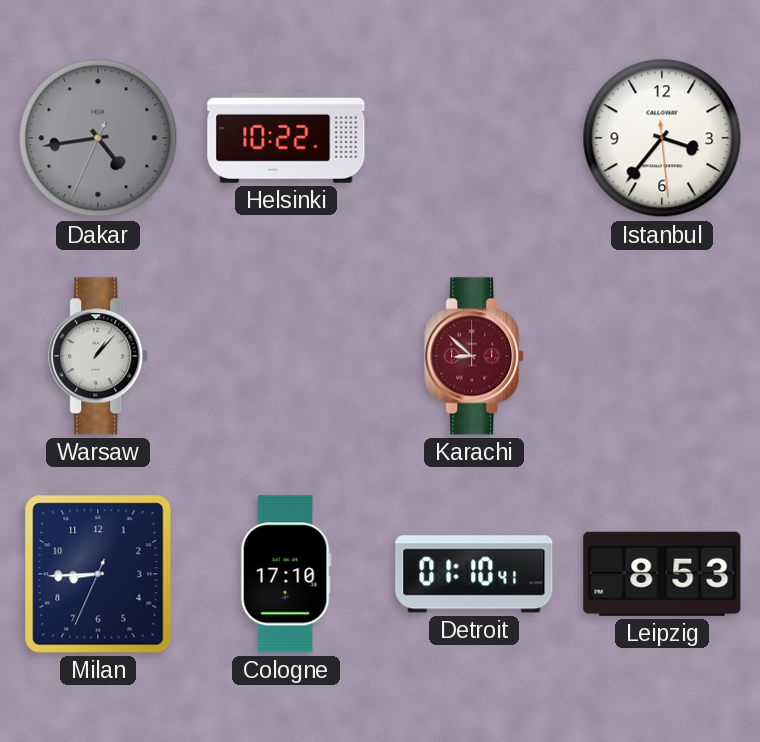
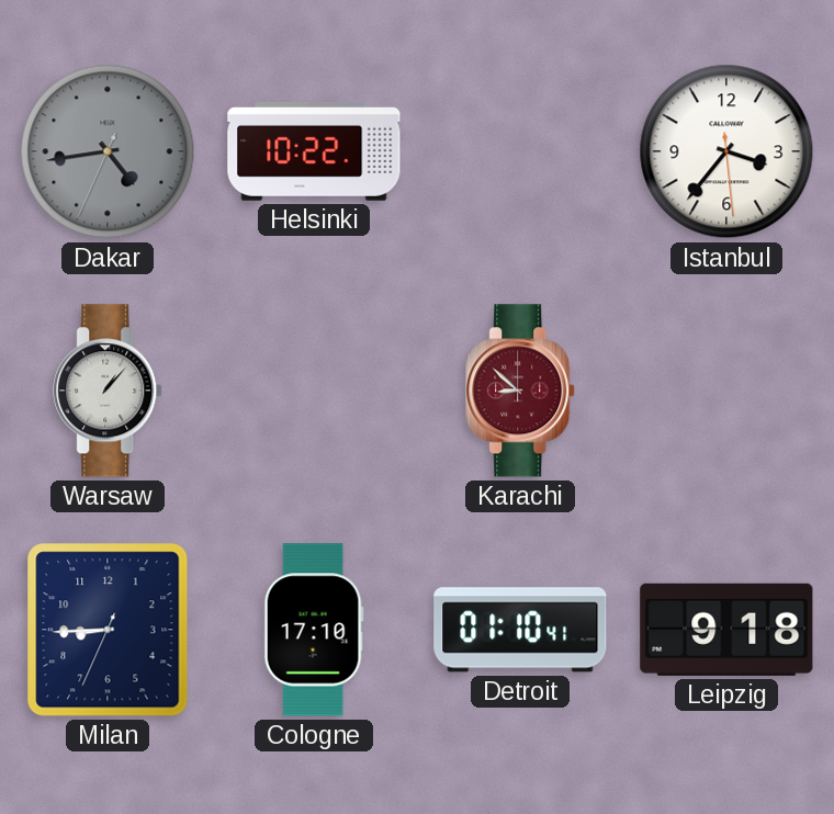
Leipzig: 8:53 -> 9:18 (726, 630)
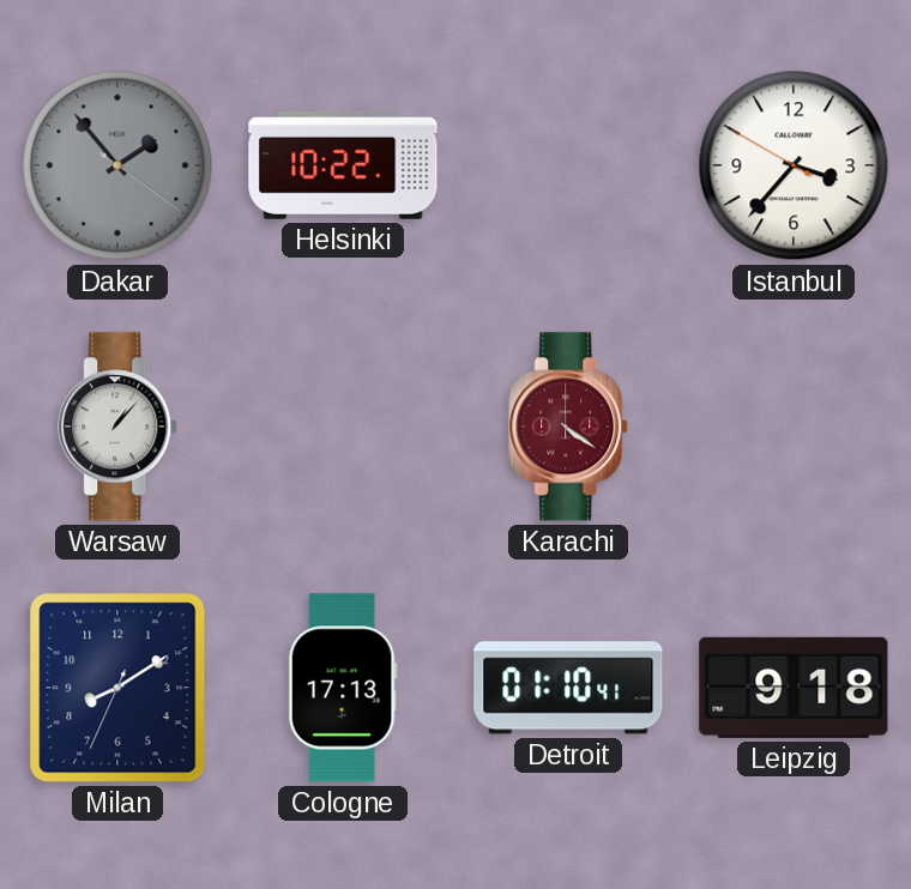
Dakar: 4:43 -> 1:53 (117, 165)
Istanbul: 3:36:29 -> 3:36:50 (794, 165)
Karachi: 8:52 -> 4:21 (569, 427)
Milan: 8:44 -> 8:09 (117, 688)
Cologne: 17:10 -> 17:13 (343, 688)
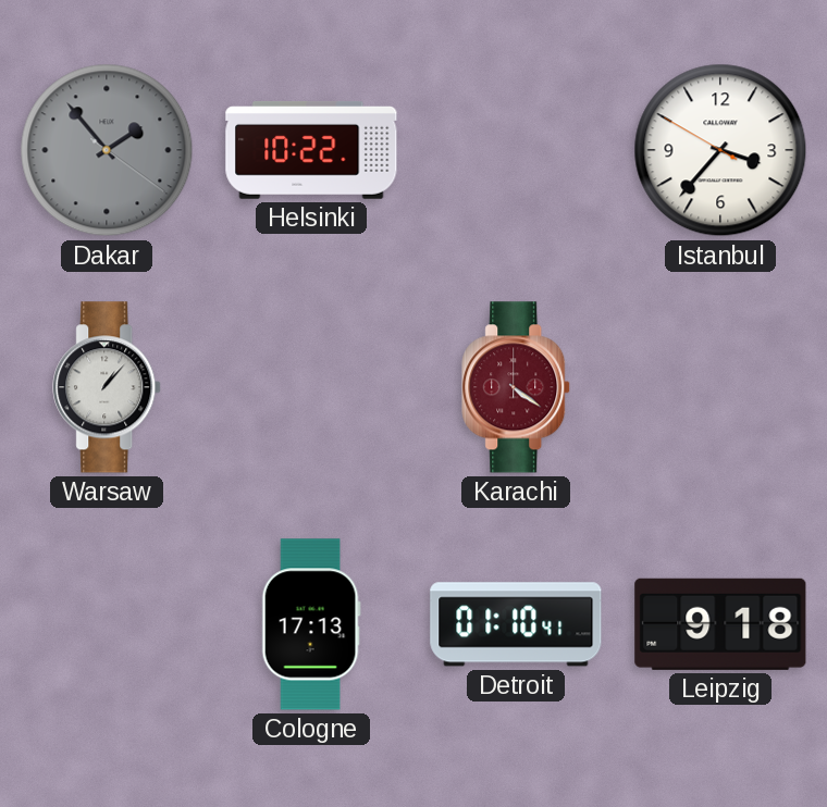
Milan: 8:09 -> none (117, 688)
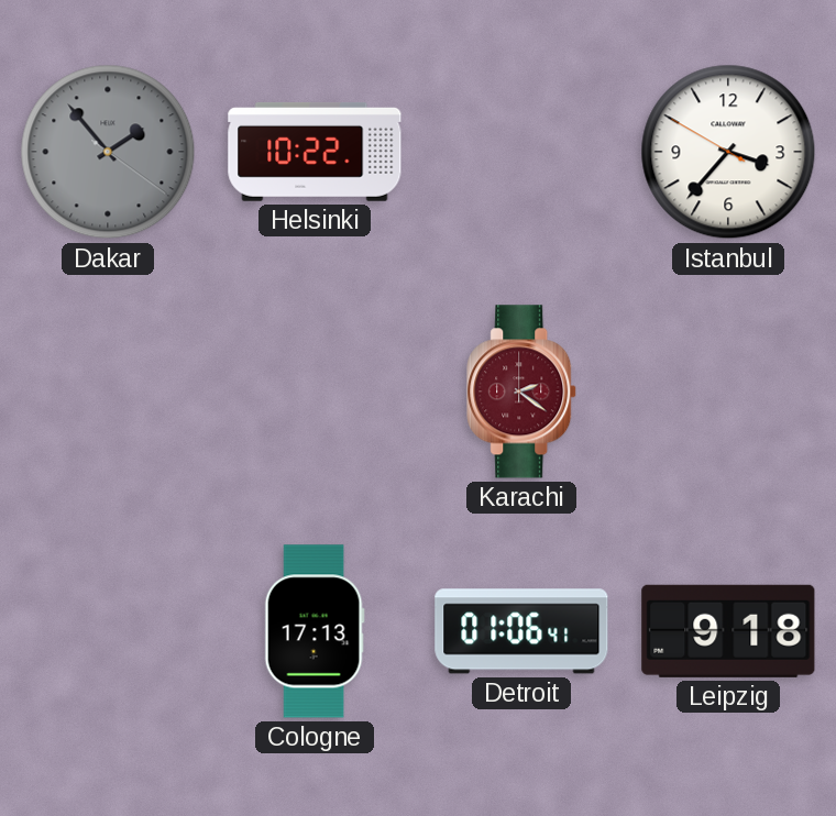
Warsaw: 1:07 -> none (108, 387)
Karachi: 4:21 -> 2:21 (522, 392)
Detroit: 01:10 -> 01:06 (521, 631)
